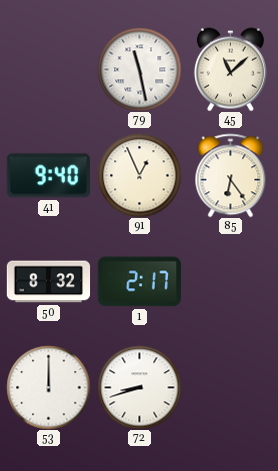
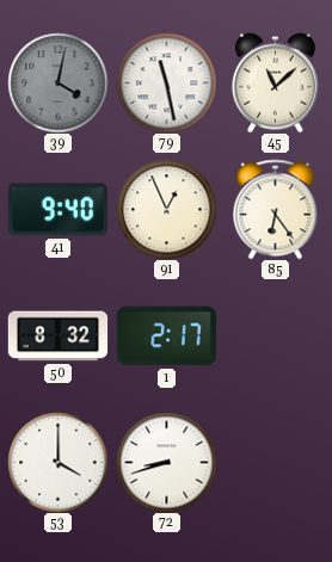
39: none -> 4:02 (57, 82)
53: 12:00 -> 4:00 (57, 462)
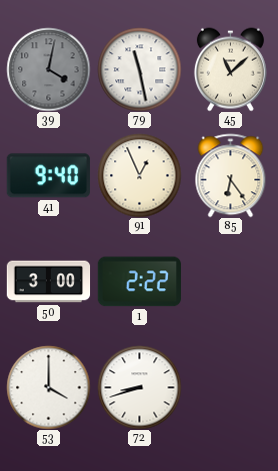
50: 8:32 -> 3:00 (48, 282)
1: 2:17 -> 2:22 (139, 282)
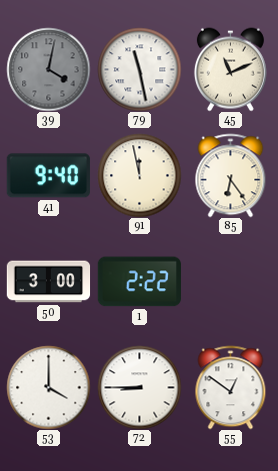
45: 11:08 -> 11:11 (230, 69)
91: 12:56 -> 11:58 (139, 175)
72: 8:42 -> 8:45 (139, 387)
55: none -> 12:51 (231, 387)
